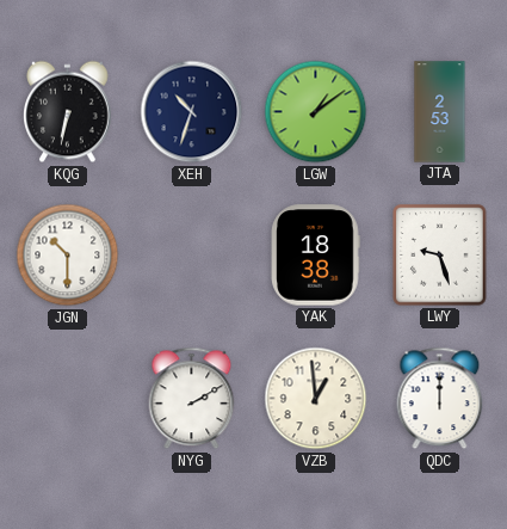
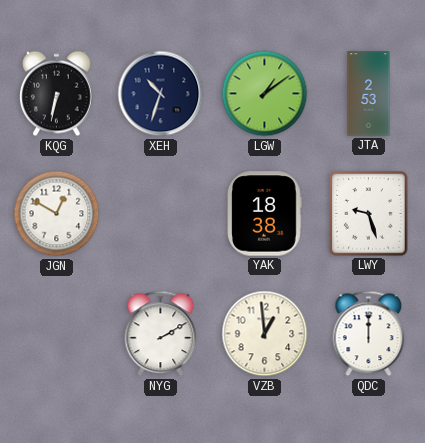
JGN: 10:30 -> 12:50 (57, 214)
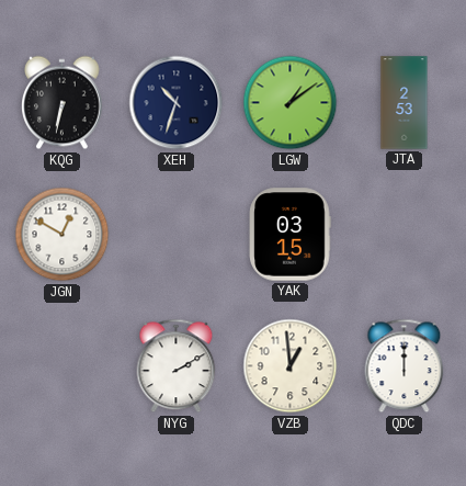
YAK: 18:38 -> 03:15 (291, 235)
LWY: 9:27 -> none (369, 214)
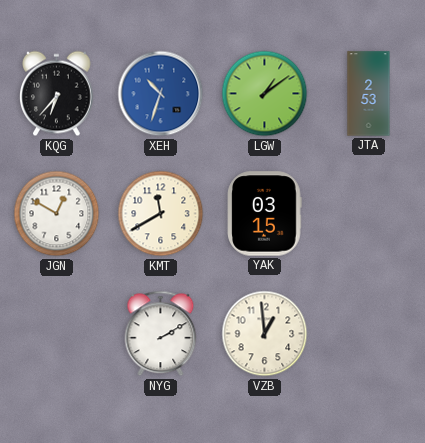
KQG: 6:32 -> 6:37 (57, 94)
XEH dial: navy -> blue (161, 94)
KMT: none -> 11:40 (161, 214)
QDC: 12:00 -> none (405, 366)
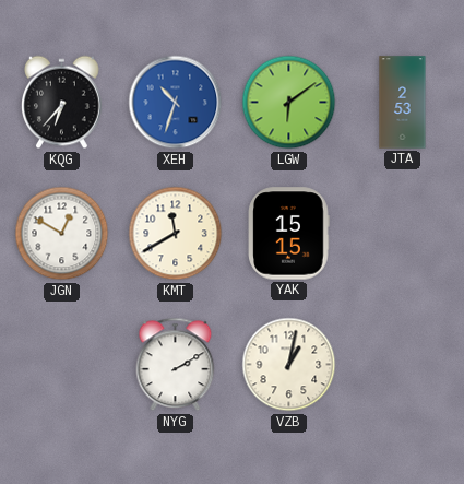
LGW: 1:09 -> 6:09 (289, 103)
YAK: 03:15 -> 15:15 (289, 234)
VZB: 12:59 -> 1:02 (289, 365)
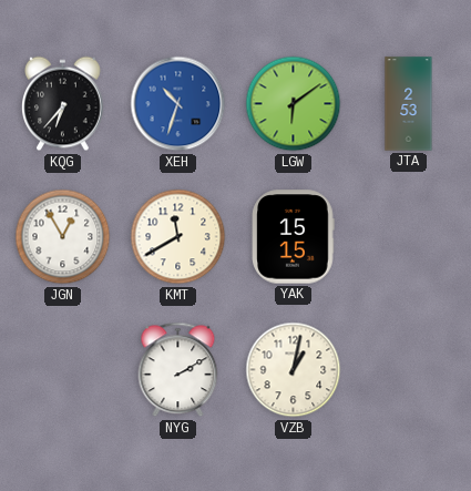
JGN: 12:50 -> 12:55 (63, 237)
